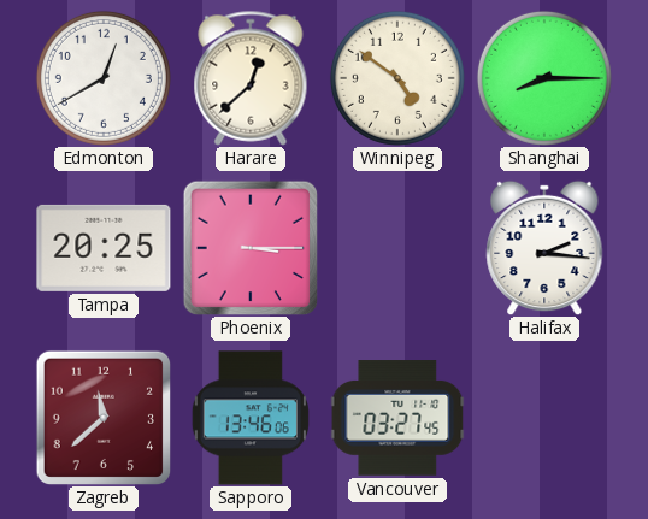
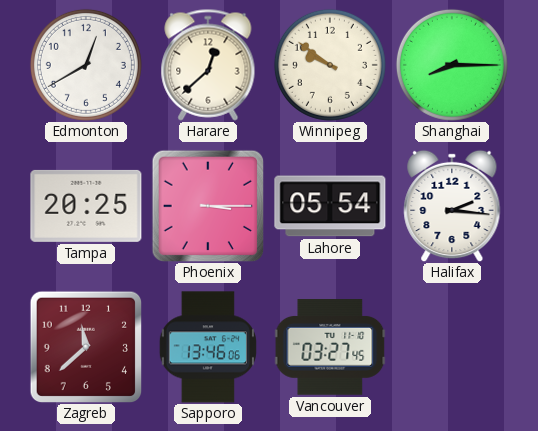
Winnipeg: 4:51 -> 9:51 (330, 65)
Lahore: none -> 05:54 (330, 206)
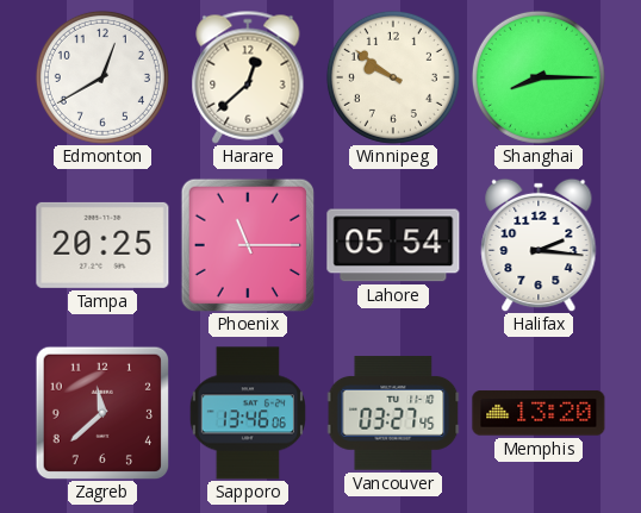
Phoenix: 3:15 -> 11:15 (248, 245)
Memphis: none -> 13:20 (539, 413)
